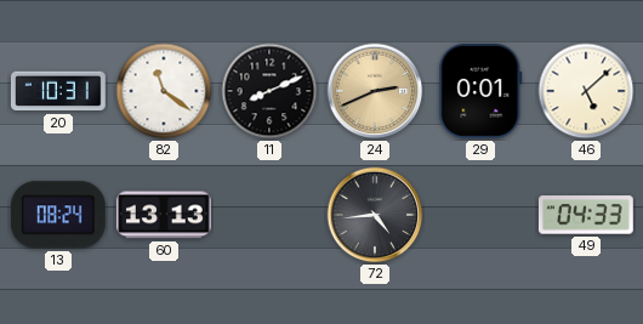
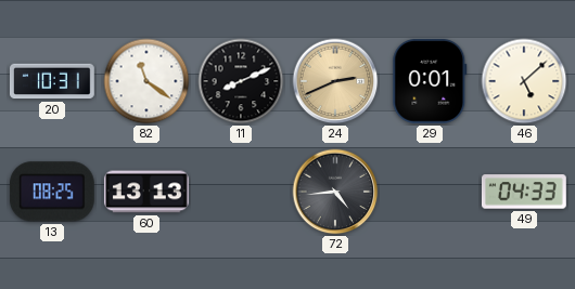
13: 08:24 -> 08:25 (52, 192)
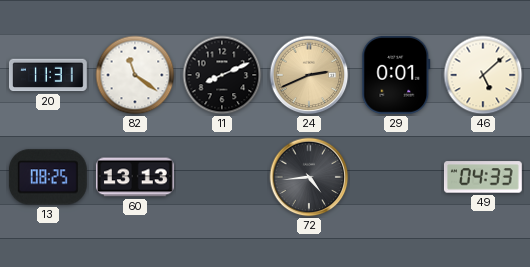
20: 10:31 -> 11:31 (48, 75)
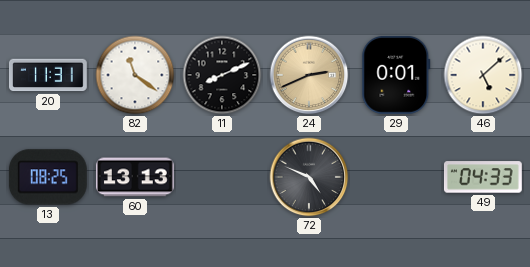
72: 4:44 -> 4:49 (309, 177)
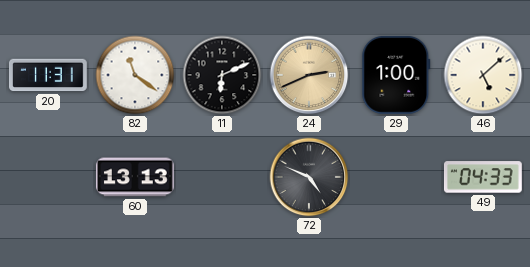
11: 8:11 -> 6:11 (222, 75)
29: 0:01 -> 1:00 (396, 75)
13: 08:25 -> none (48, 177)
